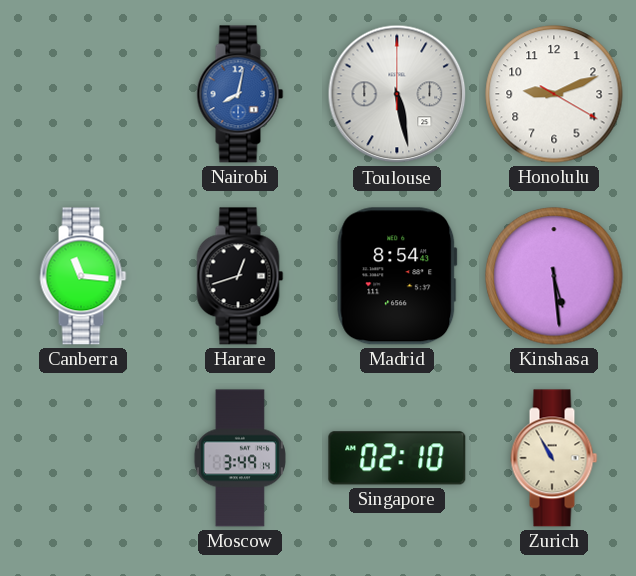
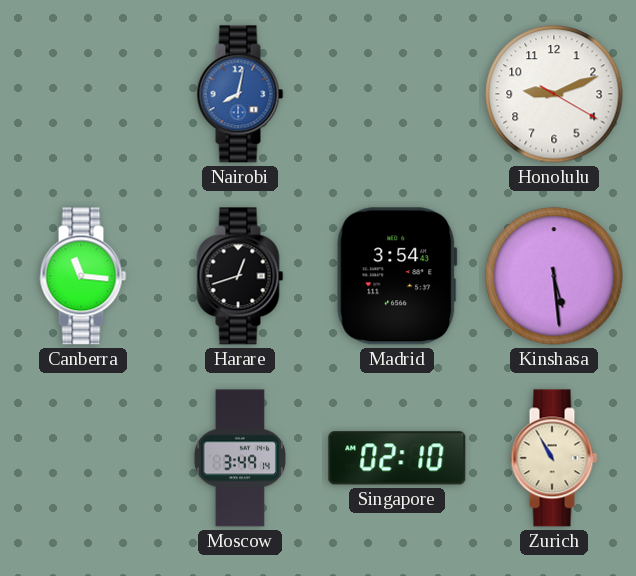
Toulouse: 5:28 -> none (397, 94)
Madrid: 8:54 -> 3:54 (397, 276)
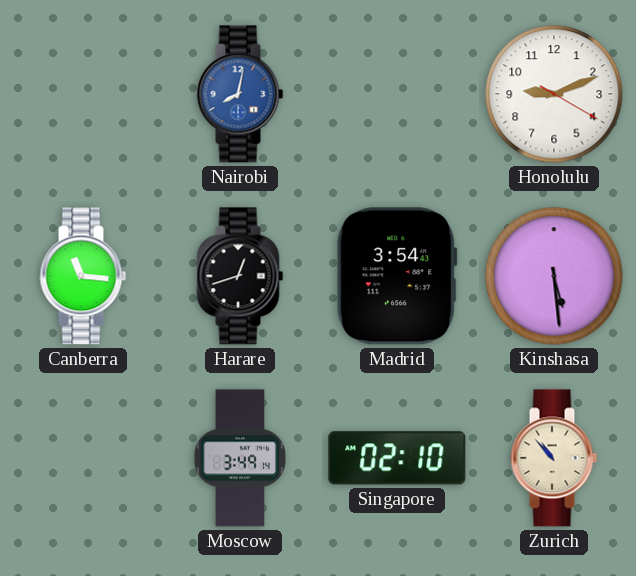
Zurich: 10:55 -> 10:53 (554, 458)
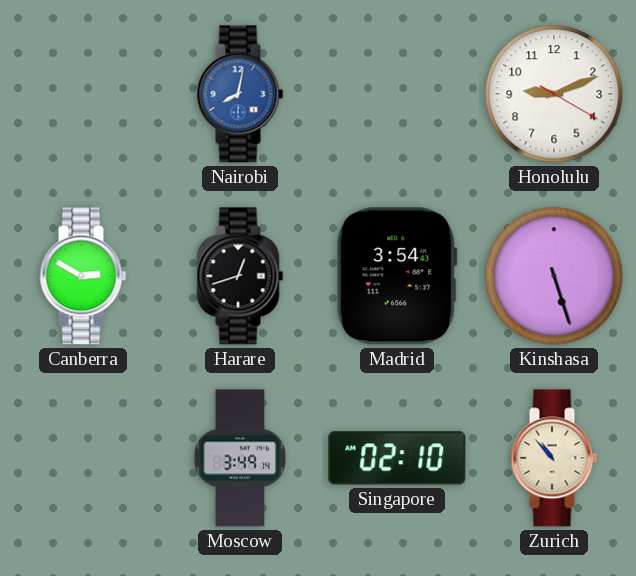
Canberra: 11:16 -> 2:50 (83, 276)
Kinshasa: 5:29 -> 5:27 (554, 276)
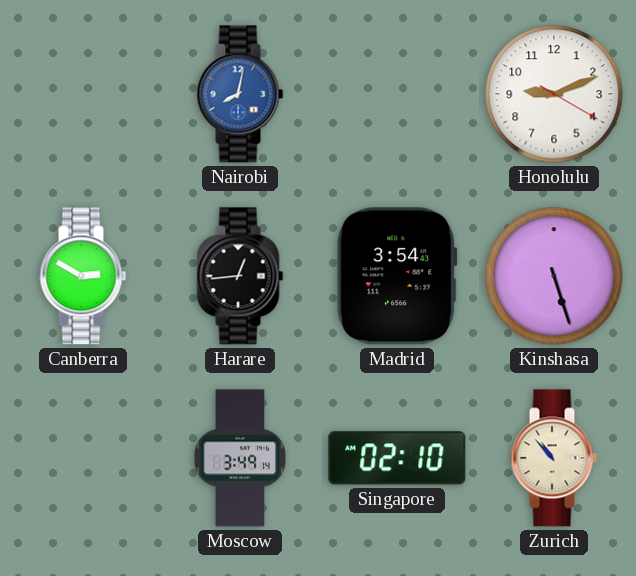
Harare: 12:42 -> 12:44 (240, 276)
